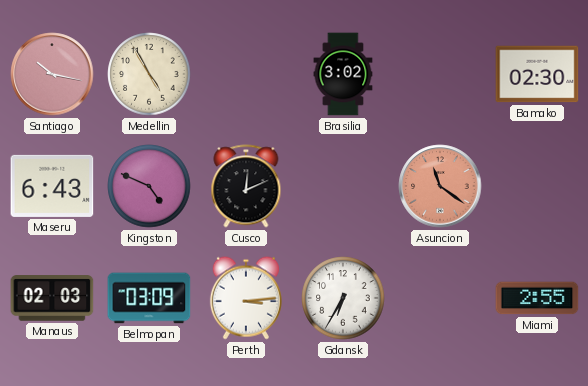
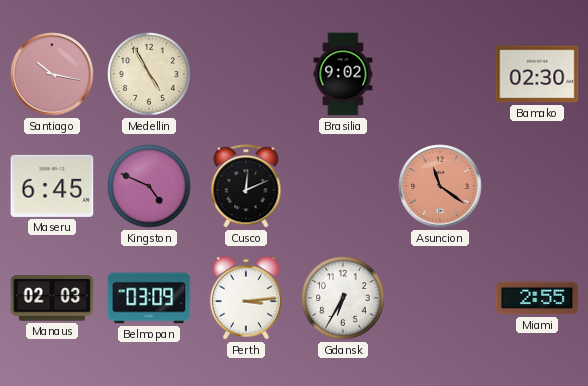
Brasilia: 3:02 -> 9:02 (343, 74)
Maseru: 6:43 -> 6:45 (52, 186)
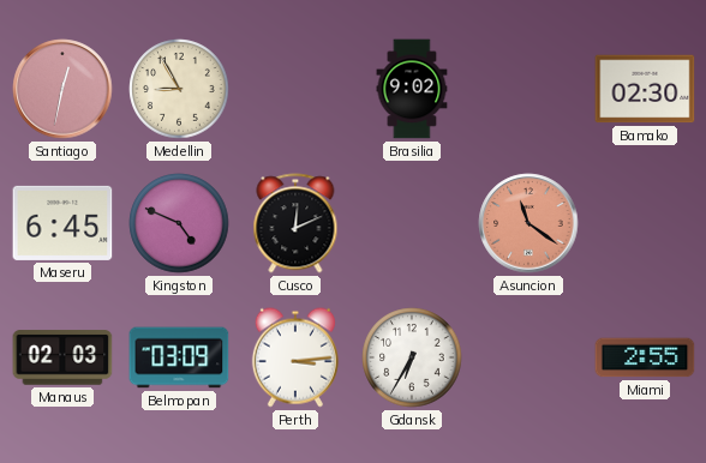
Santiago: 10:17 -> 12:32 (62, 89)
Medellin: 4:55 -> 8:55 (179, 89)
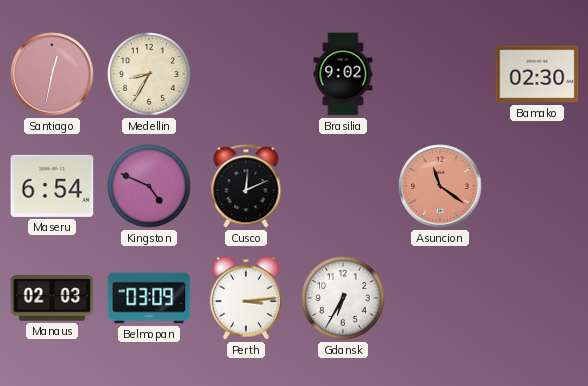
Medellin: 8:55 -> 8:35 (149, 74)
Maseru: 6:45 -> 6:54 (52, 186)
Miami: 2:55 -> none (645, 357)
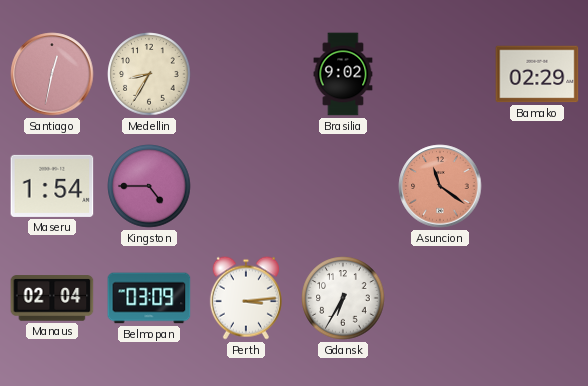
Bamako: 02:30 -> 02:29 (537, 74)
Maseru: 6:54 -> 1:54 (52, 186)
Kingston: 4:49 -> 4:45 (149, 186)
Cusco: 12:11 -> none (246, 186)
Manaus: 02:03 -> 02:04 (52, 298)
